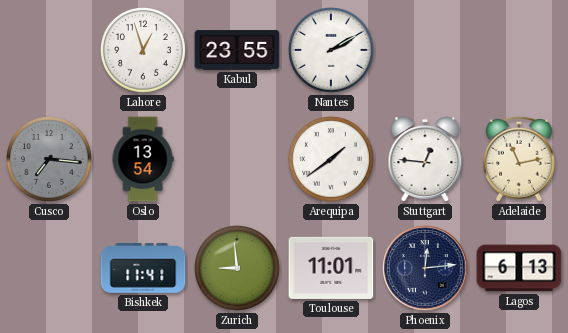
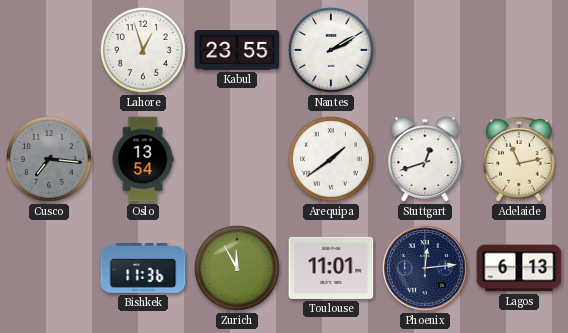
Stuttgart: 12:46 -> 12:42 (425, 159)
Bishkek: 11:41 -> 11:36 (143, 269)
Zurich: 8:59 -> 11:55 (238, 269)
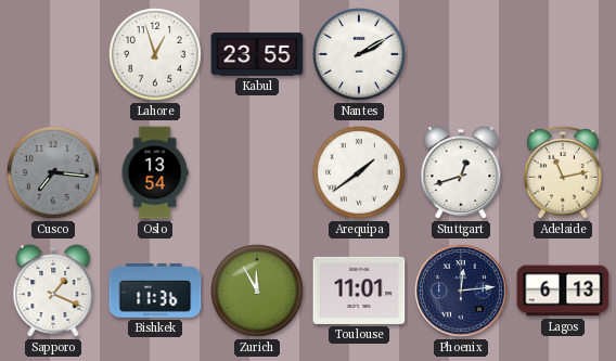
Sapporo: none -> 1:19 (53, 291)
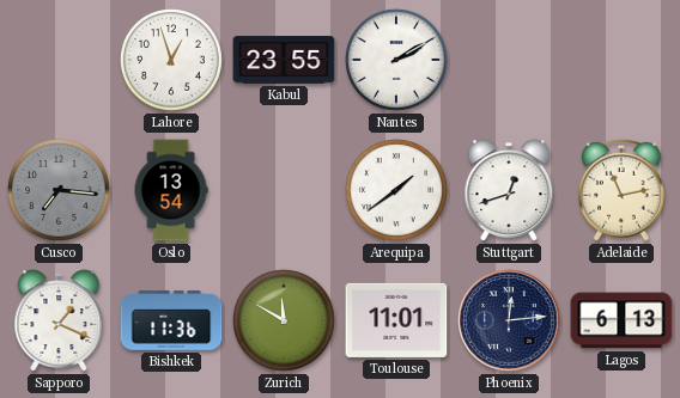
Zurich: 11:55 -> 11:50 (285, 322)
